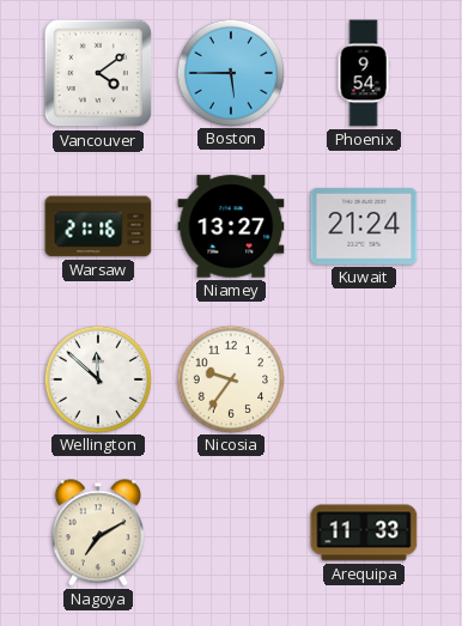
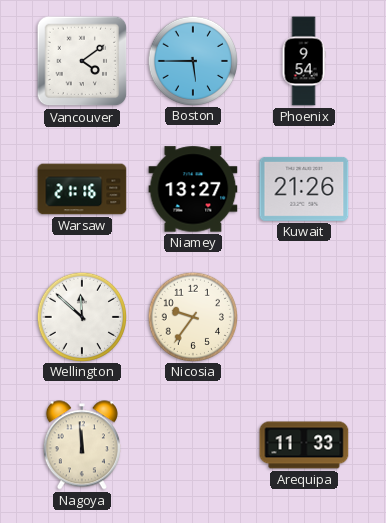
Kuwait: 21:24 -> 21:26 (304, 189)
Nagoya: 7:10 -> 11:59 (82, 445)
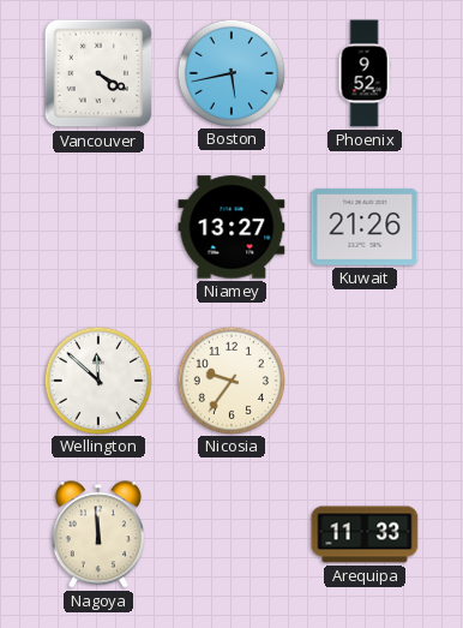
Vancouver: 4:09 -> 4:20 (98, 73)
Boston: 5:45 -> 5:43 (230, 72)
Phoenix: 9:54 -> 9:52 (365, 73)
Warsaw: 21:16 -> none (82, 189)
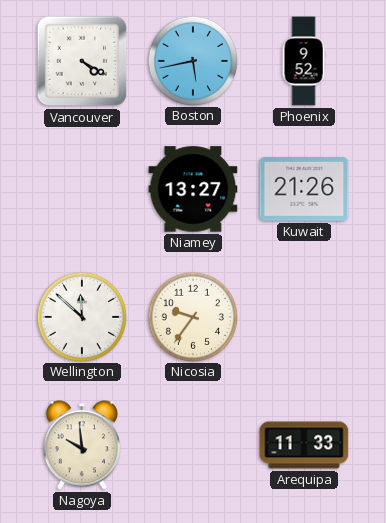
Nagoya: 11:59 -> 9:59 (82, 445)
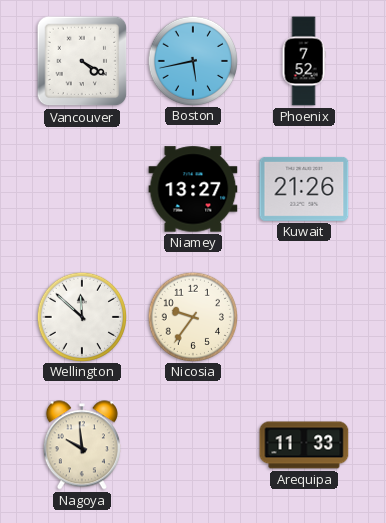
Phoenix: 9:52 -> 7:52 (304, 61)
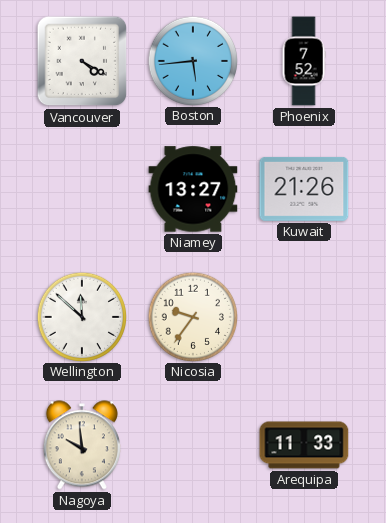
Boston: 5:43 -> 5:44 (192, 60)
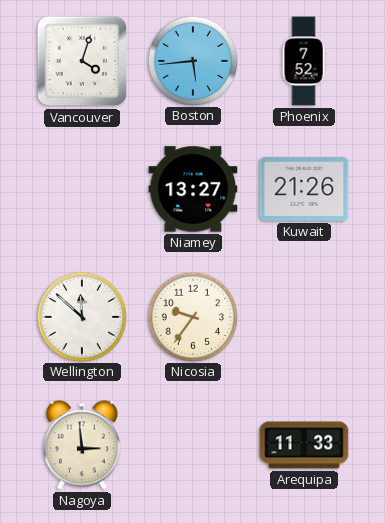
Vancouver: 4:20 -> 4:03 (82, 61)
Nagoya: 9:59 -> 2:59 (82, 445)
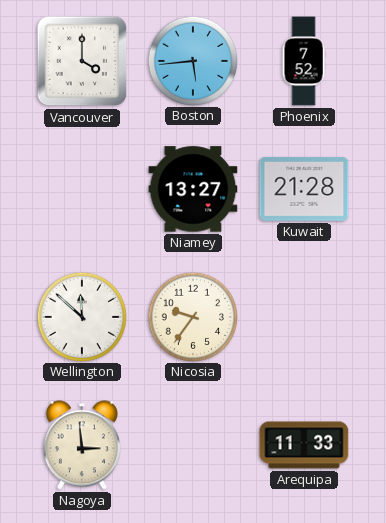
Vancouver: 4:03 -> 4:00 (82, 61)
Kuwait: 21:26 -> 21:28 (304, 189)
